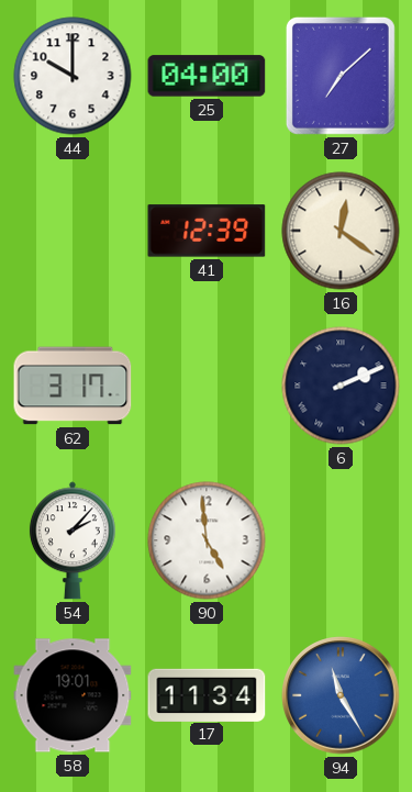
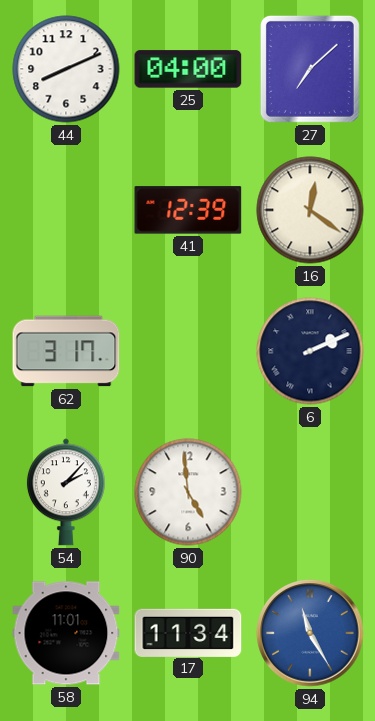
44: 10:00 -> 8:11 (66, 69)
58: 19:01 -> 11:01 (66, 633)
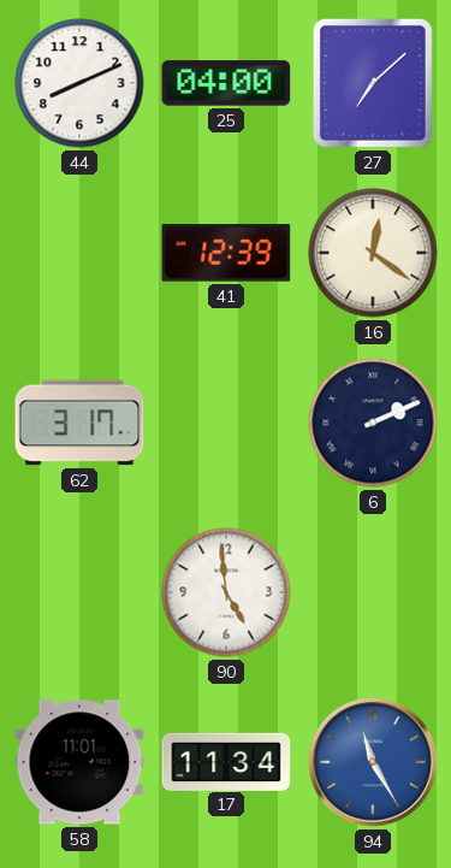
54: 2:07 -> none (66, 492)
